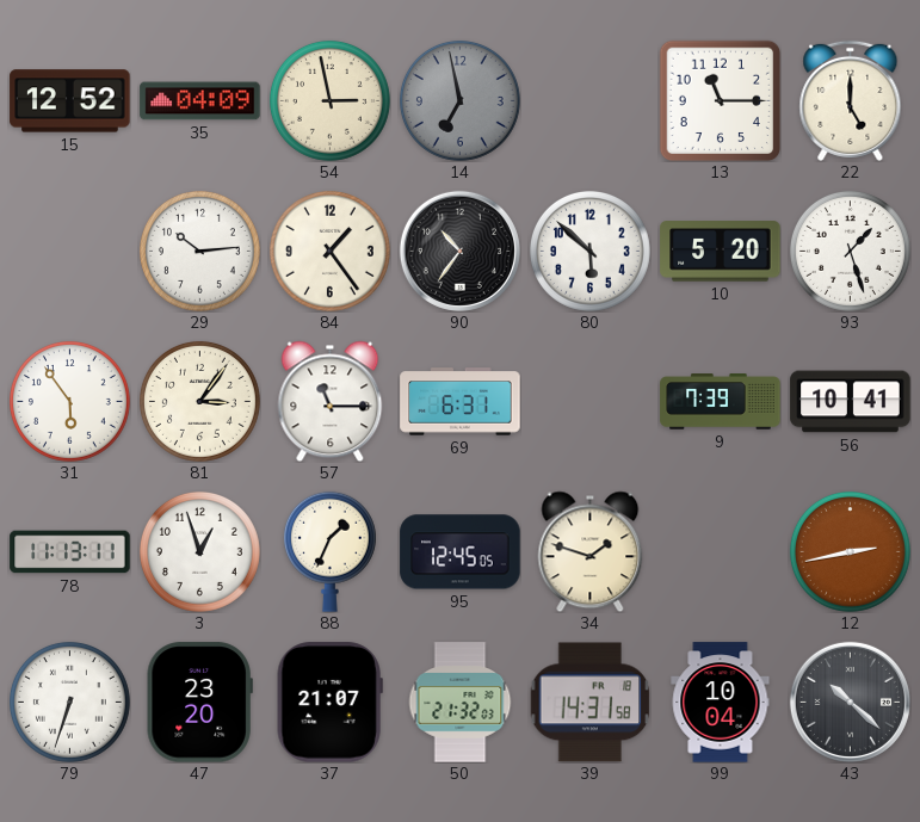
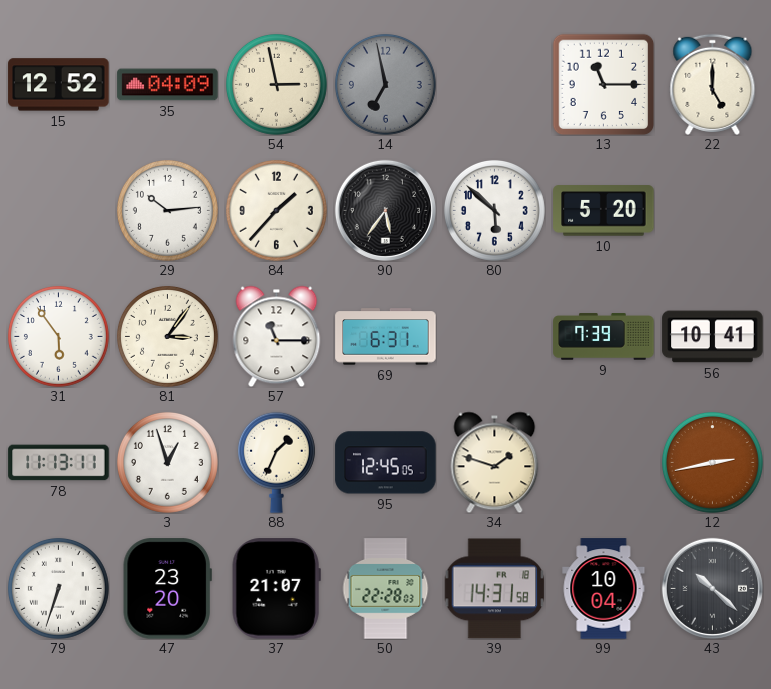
84: 1:24 -> 1:37 (276, 210)
90: 10:36 -> 5:36 (385, 210)
93: 1:27 -> none (850, 251)
50: 21:32 -> 22:28 (386, 589)
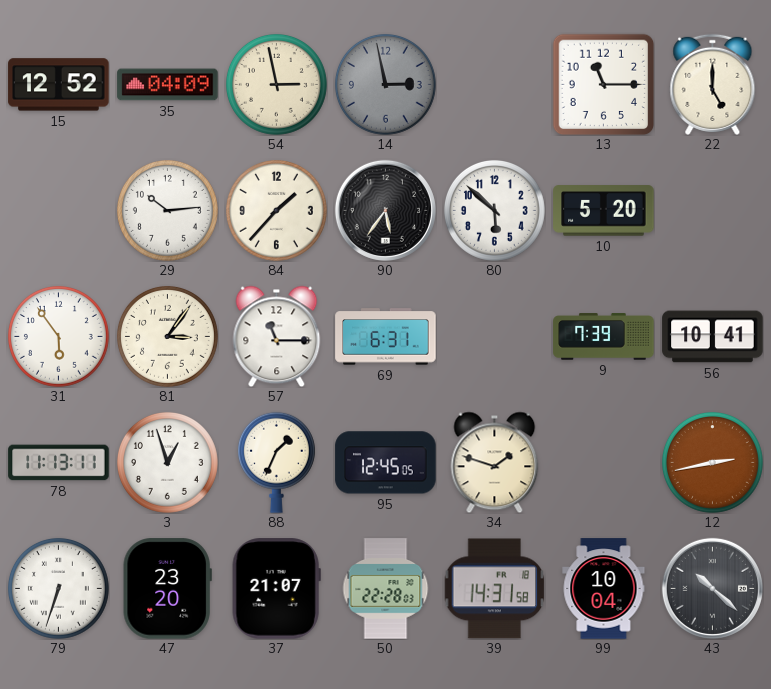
14: 6:58 -> 2:58 (385, 84)
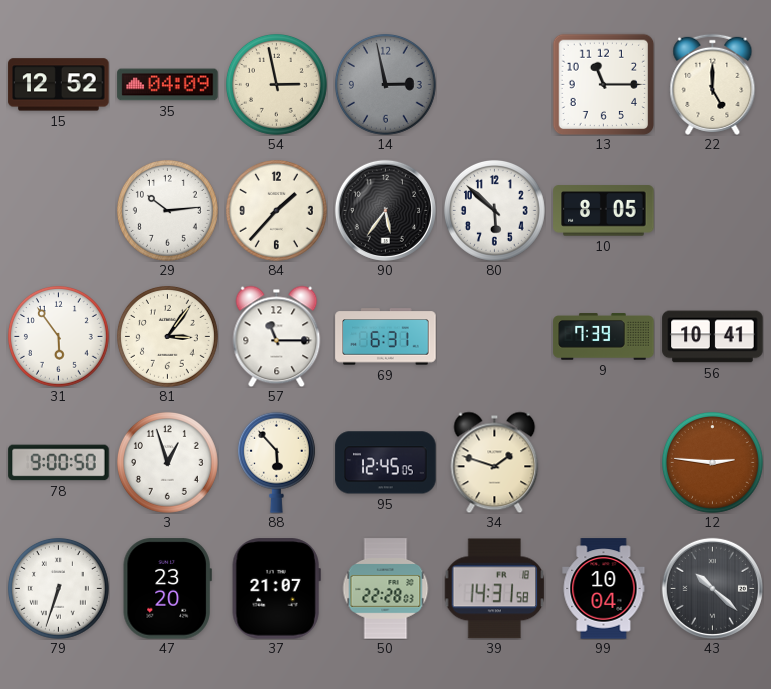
10: 5:20 -> 8:05 (604, 211)
78: 11:13 -> 9:00 (59, 463)
88: 1:34 -> 5:53 (276, 462)
12: 2:43 -> 2:46 (712, 462)
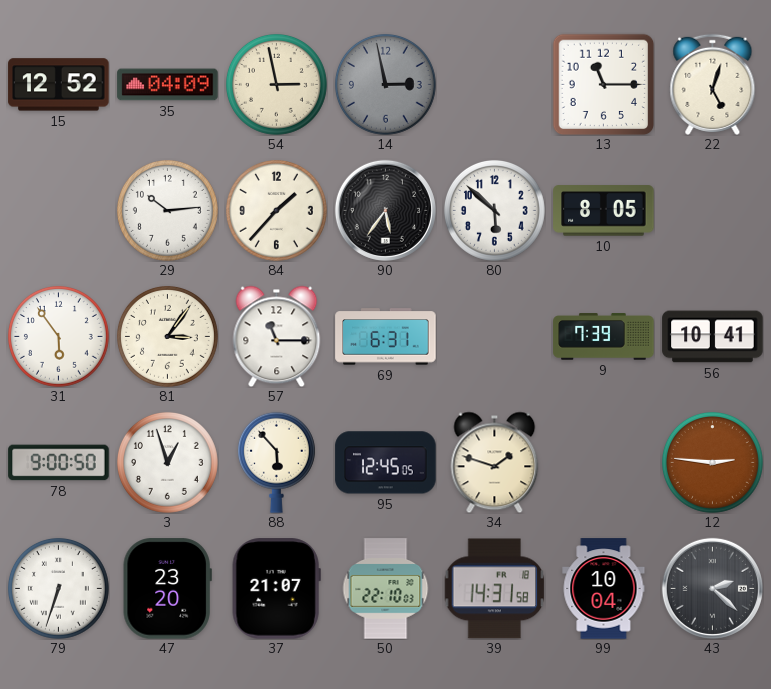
22: 5:00 -> 5:03 (713, 84)
50: 22:28 -> 22:10 (386, 589)
43: 10:22 -> 2:22 (712, 588)
